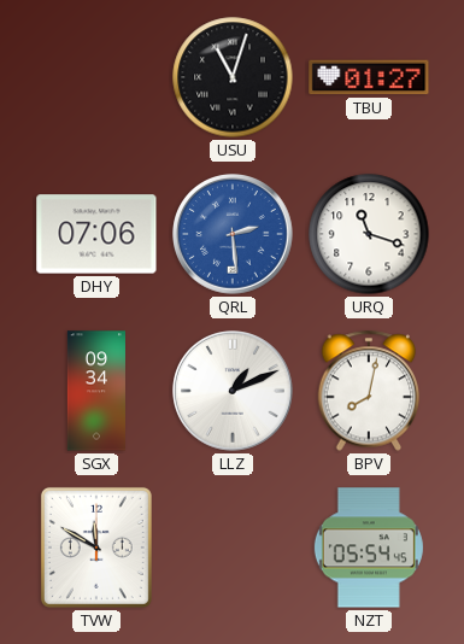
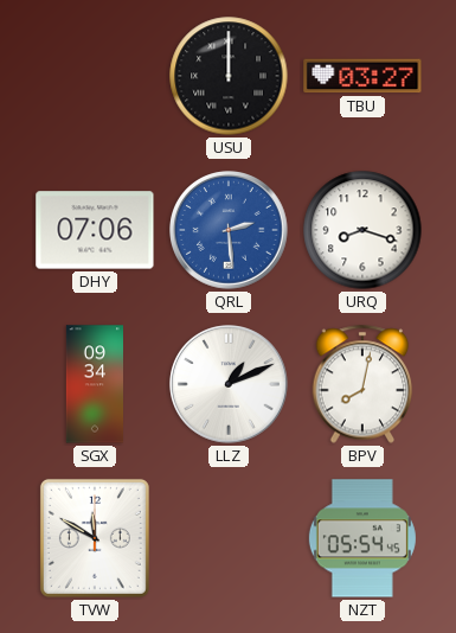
USU: 11:03 -> 12:00 (229, 76)
TBU: 01:27 -> 03:27 (362, 76)
URQ: 11:18 -> 8:18 (362, 230)
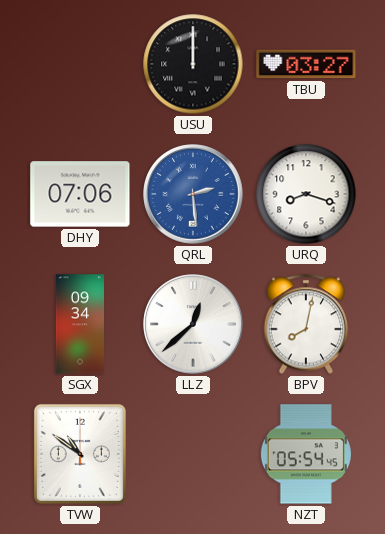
LLZ: 1:11 -> 12:38 (193, 324)
TVW: 11:50 -> 10:51 (80, 454)
